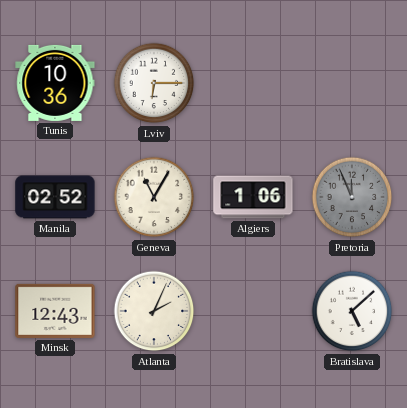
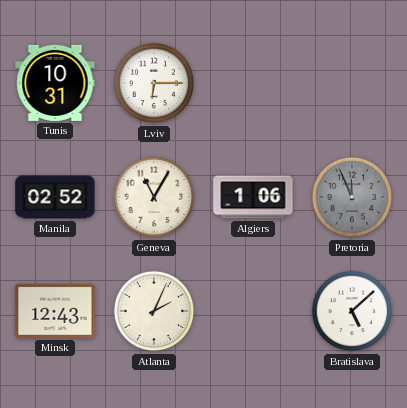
Tunis: 10:36 -> 10:31 (55, 83)
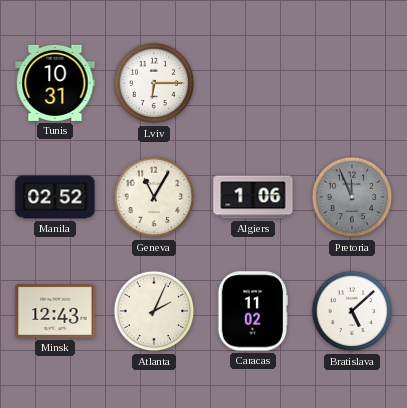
Caracas: none -> 11:02 (253, 311)
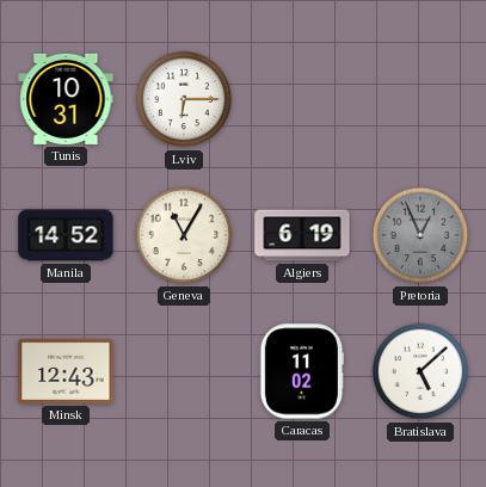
Manila: 02:52 -> 14:52 (66, 235)
Algiers: 1:06 -> 6:19 (302, 235)
Pretoria: 11:56 -> 12:56 (420, 235)
Atlanta: 2:04 -> none (154, 311)
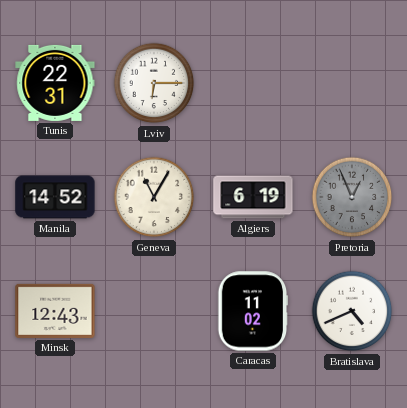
Tunis: 10:31 -> 22:31 (55, 83)
Bratislava: 5:08 -> 4:41 (352, 311)
